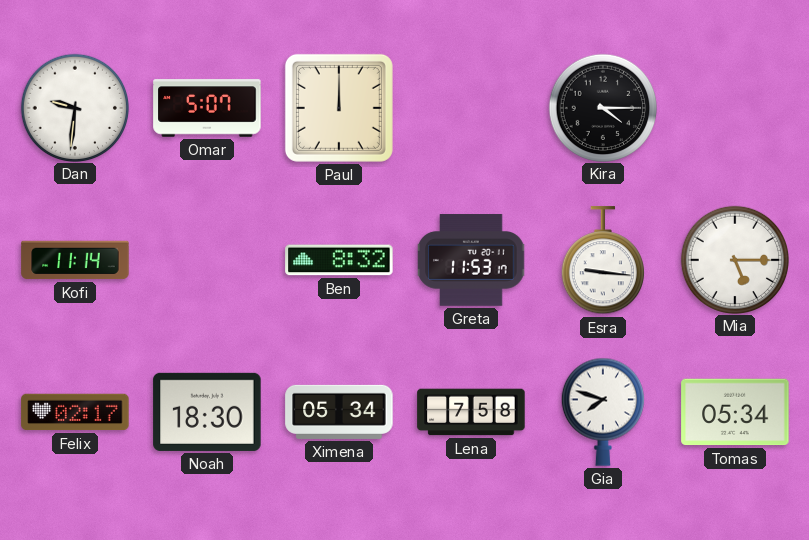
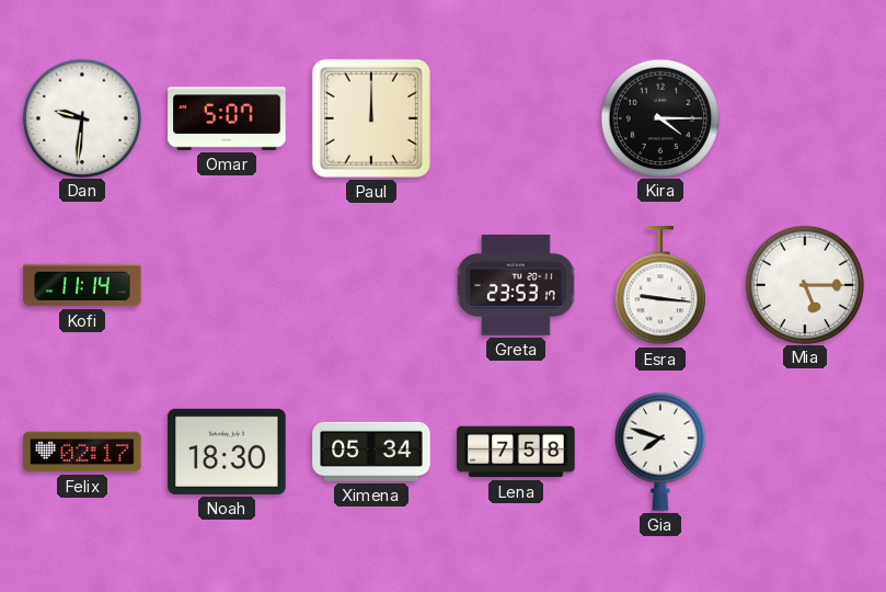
Ben: 8:32 -> none (339, 260)
Greta: 11:53 -> 23:53 (516, 285)
Tomas: 05:34 -> none (735, 412)
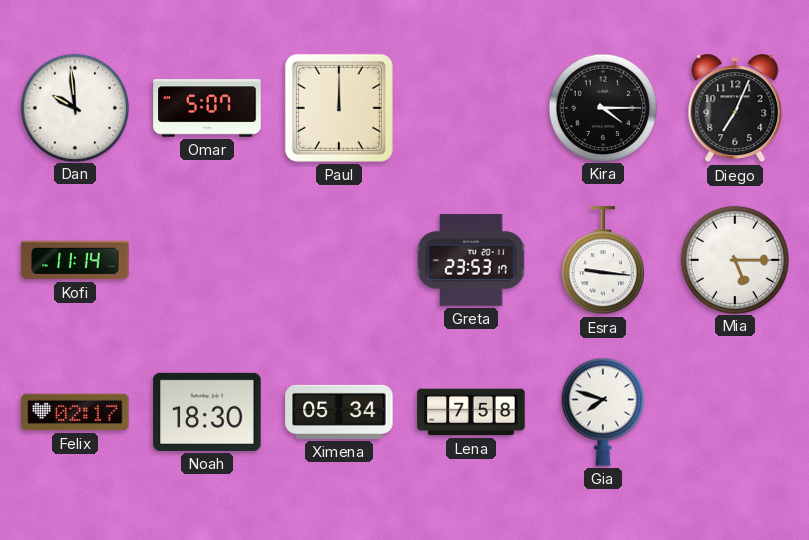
Dan: 9:31 -> 9:59 (74, 107)
Diego: none -> 7:04 (735, 108)
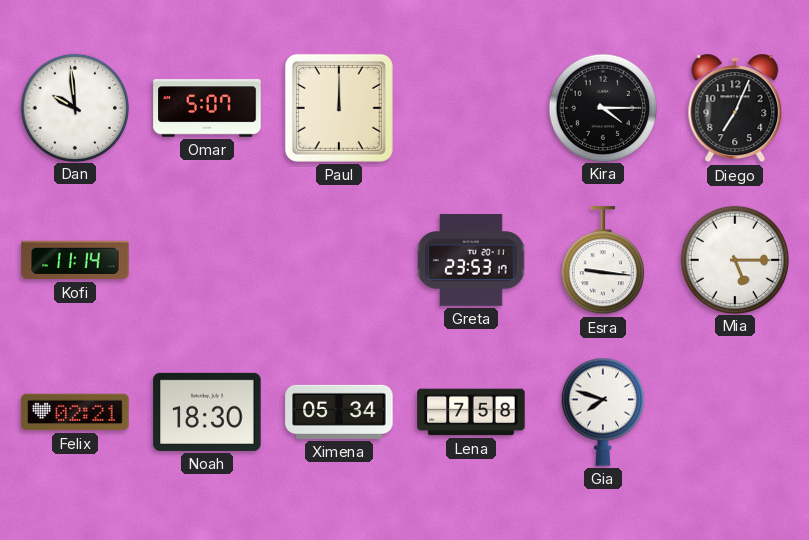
Felix: 02:17 -> 02:21 (75, 412)
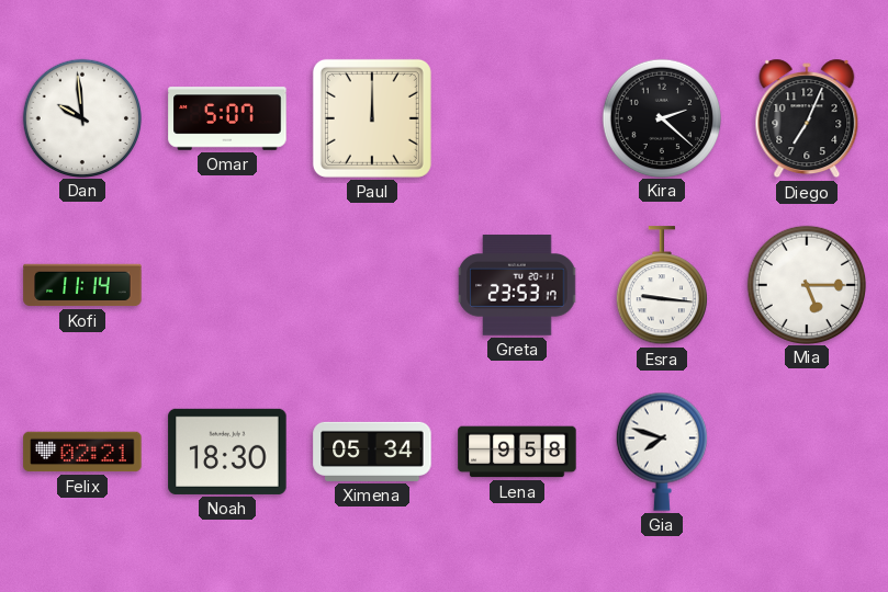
Kira: 4:15 -> 2:22 (661, 117)
Lena: 7:58 -> 9:58 (517, 452)
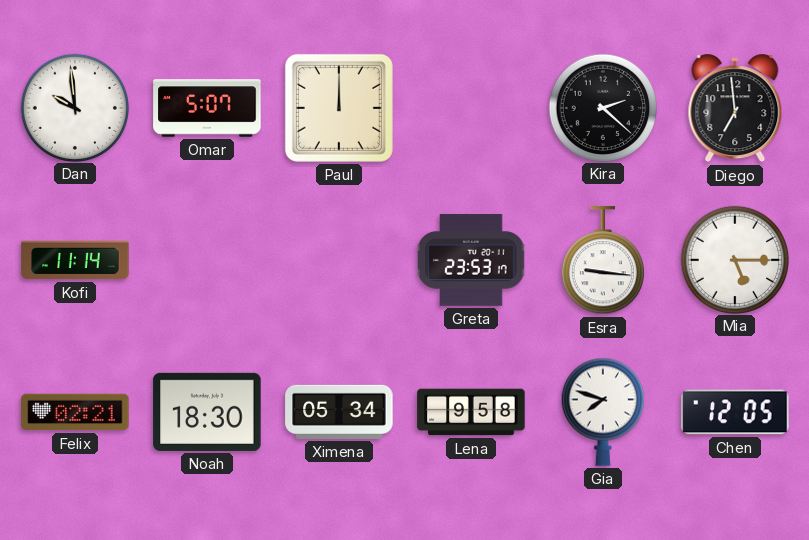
Diego: 7:04 -> 6:59 (735, 108)
Chen: none -> 12:05 (735, 412)
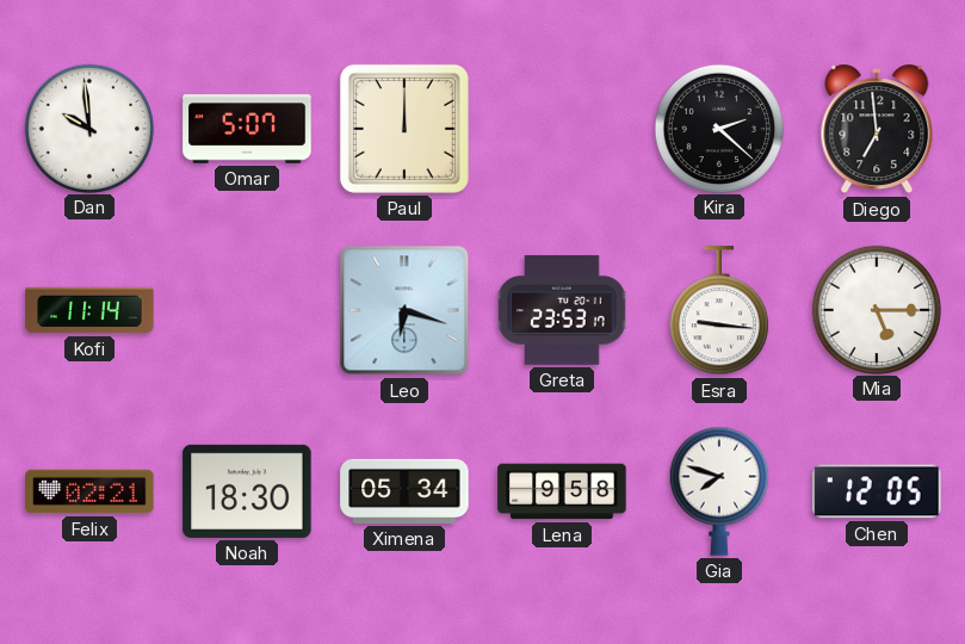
Leo: none -> 6:18 (404, 310)
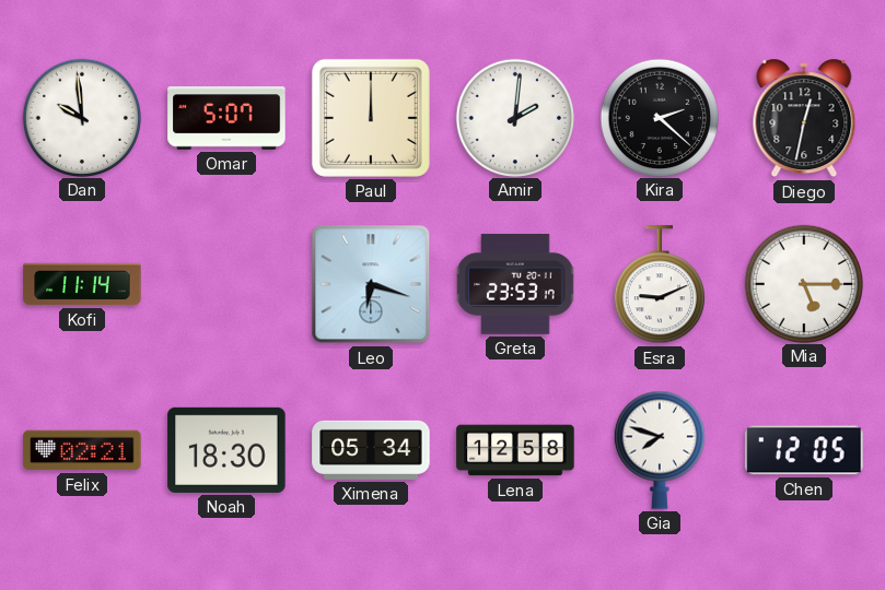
Amir: none -> 2:01 (514, 117)
Diego: 6:59 -> 12:32 (804, 118)
Esra: 9:16 -> 9:11 (660, 285)
Lena: 9:58 -> 12:58 (515, 450)
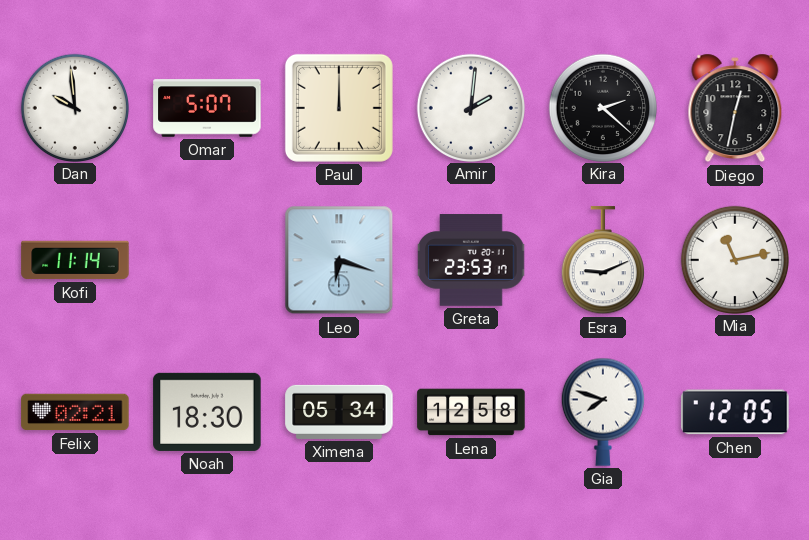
Mia: 5:15 -> 11:13 (734, 259)
